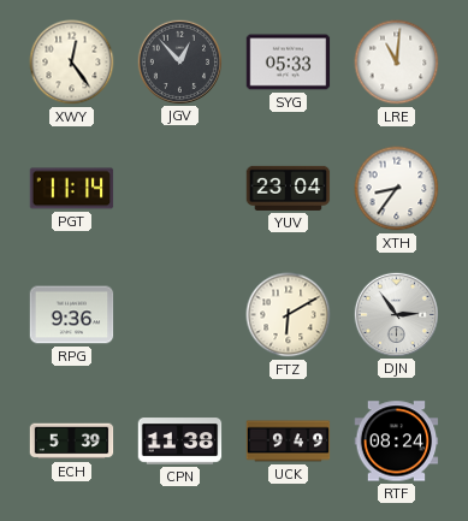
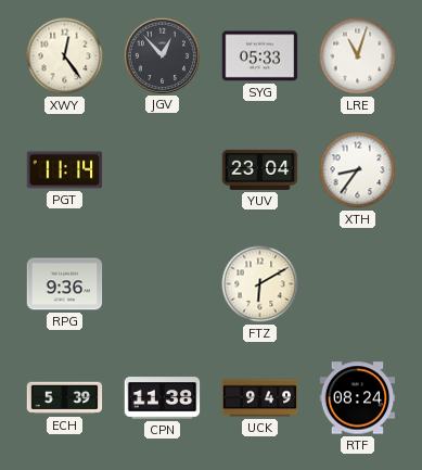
LRE: 11:01 -> 11:03 (358, 56)
DJN: 2:54 -> none (396, 314)
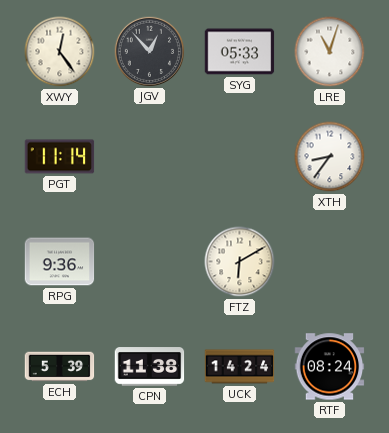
YUV: 23:04 -> none (260, 169)
UCK: 9:49 -> 14:24 (240, 367)
